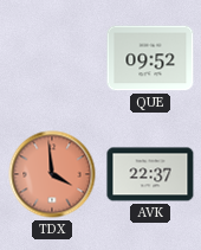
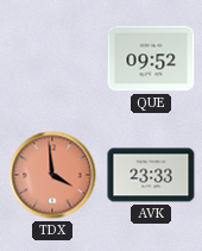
AVK: 22:37 -> 23:33 (151, 175)
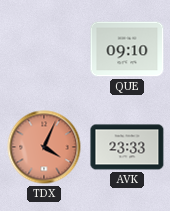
QUE: 09:52 -> 09:10 (127, 49)
TDX: 3:59 -> 4:04 (44, 147)
